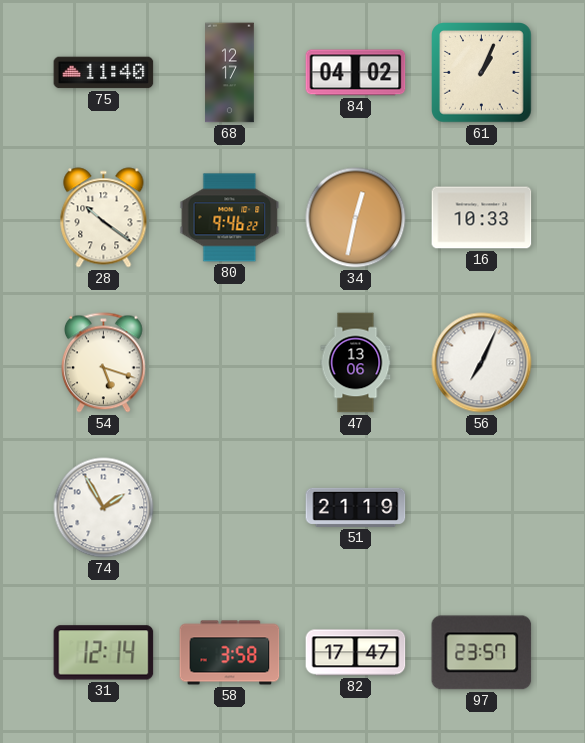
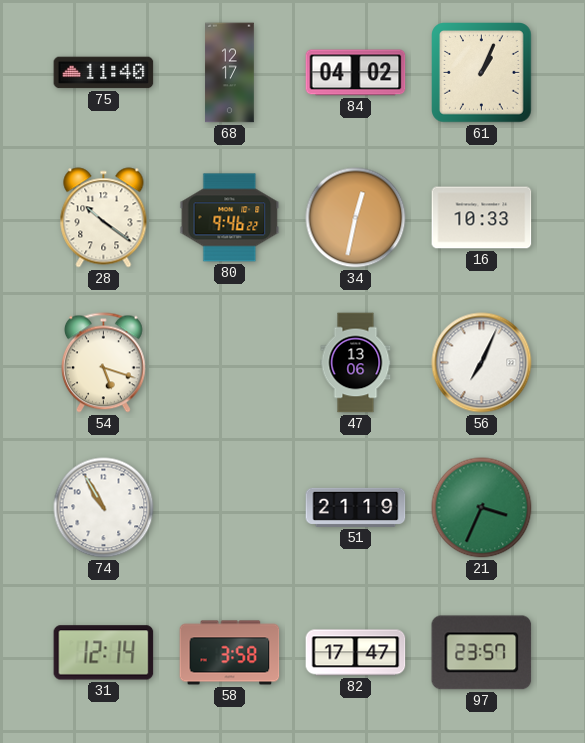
74: 1:55 -> 10:55 (104, 508)
21: none -> 3:34 (482, 508)
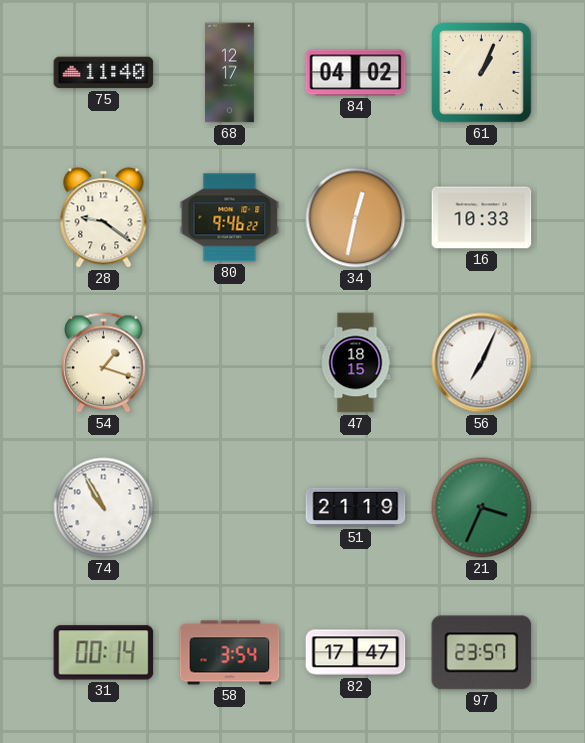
28: 10:21 -> 9:21 (104, 218)
54: 5:18 -> 1:18 (103, 363)
47: 13:06 -> 18:15 (356, 363)
31: 12:14 -> 00:14 (104, 653)
58: 3:58 -> 3:54 (230, 653)
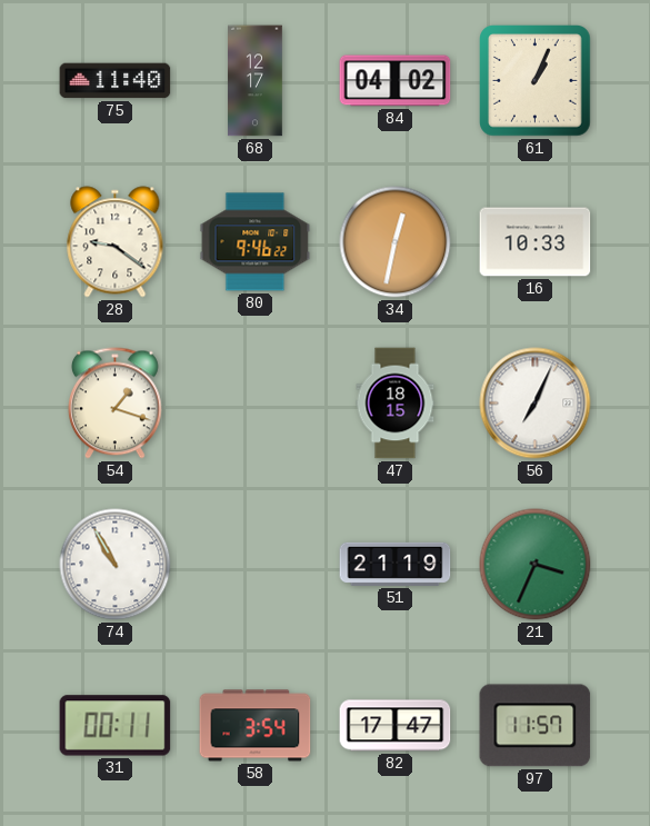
31: 00:14 -> 00:11 (116, 726)
97: 23:57 -> 11:57 (536, 726)
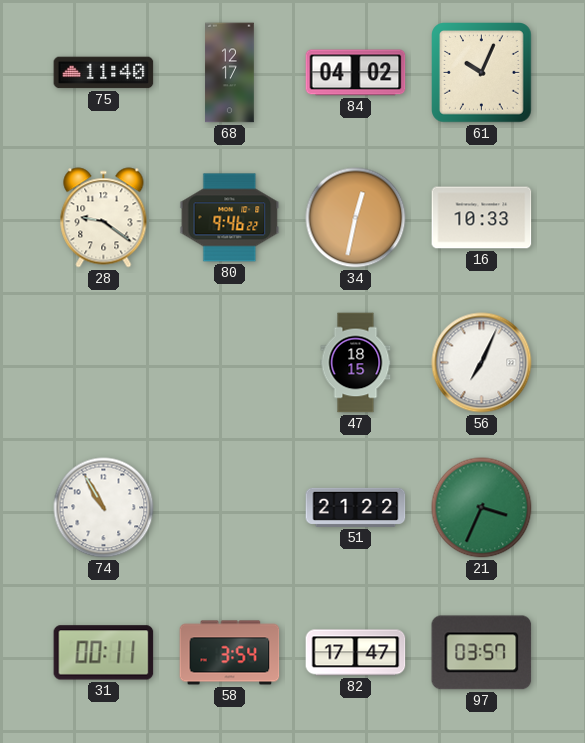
61: 1:04 -> 10:04 (482, 73)
54: 1:18 -> none (114, 404)
51: 21:19 -> 21:22 (356, 507)
97: 11:57 -> 03:57 (482, 653)
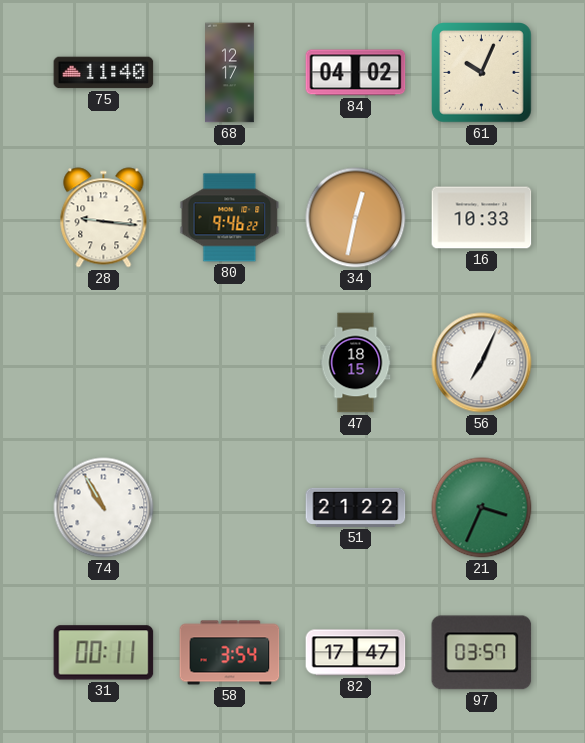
28: 9:21 -> 9:16 (104, 218)
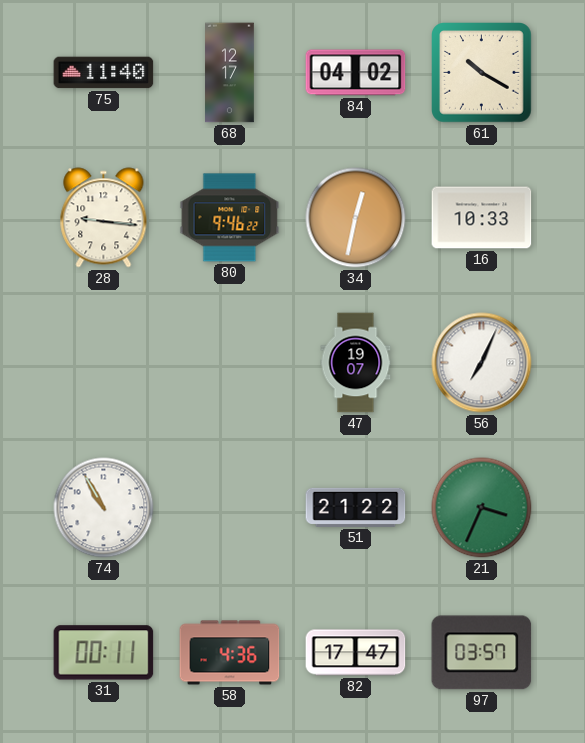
61: 10:04 -> 10:20 (482, 73)
47: 18:15 -> 19:07 (356, 363)
58: 3:54 -> 4:36 (230, 653)
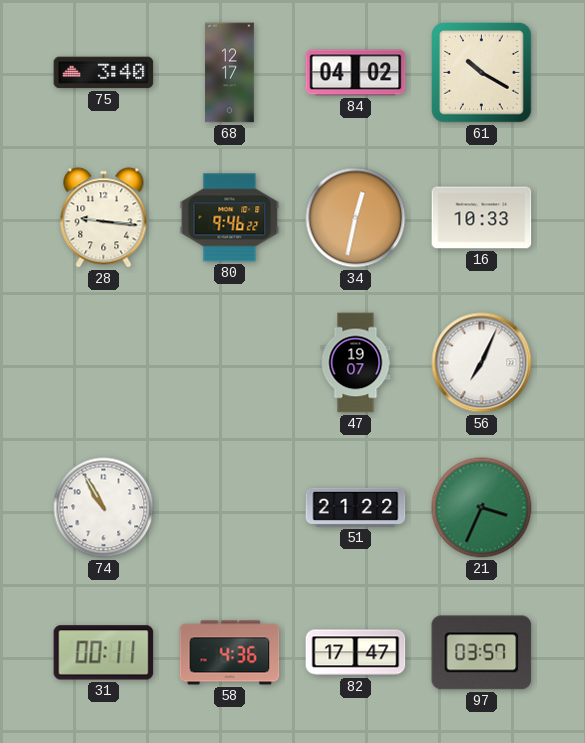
75: 11:40 -> 3:40 (104, 73)
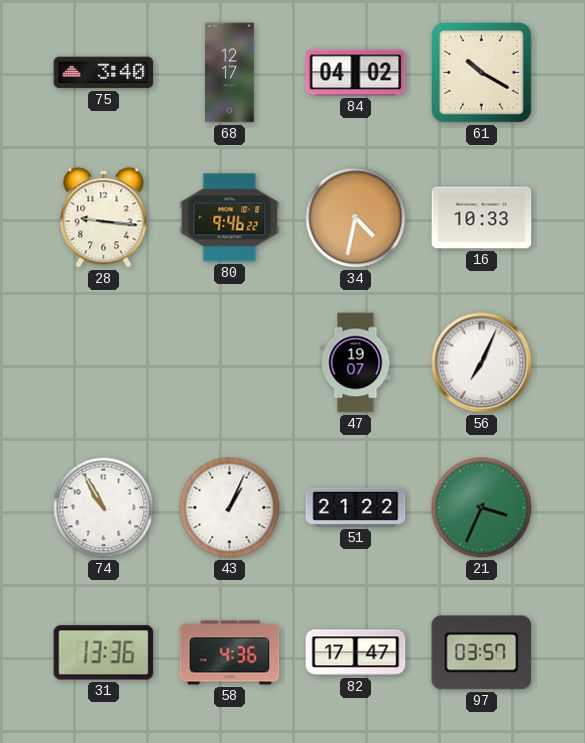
34: 12:32 -> 4:32 (356, 218)
43: none -> 1:04 (230, 508)
31: 00:11 -> 13:36 (104, 653)
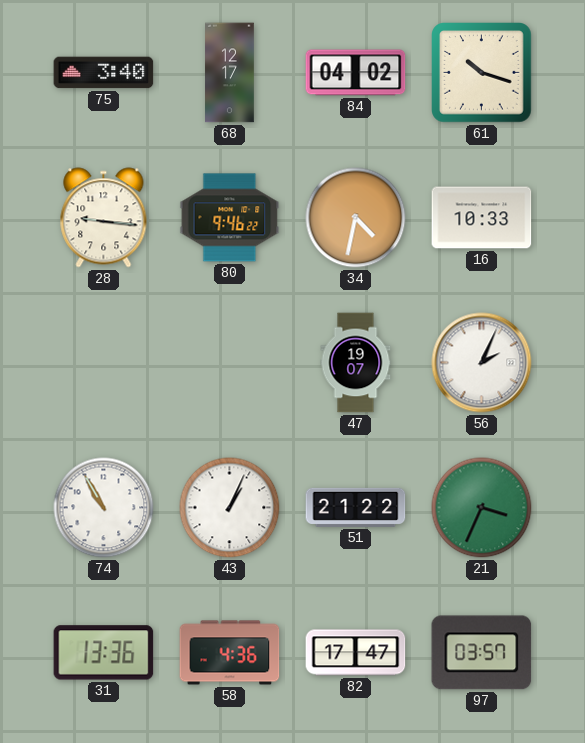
61: 10:20 -> 10:18 (482, 73)
56: 7:04 -> 2:04 (482, 363)
